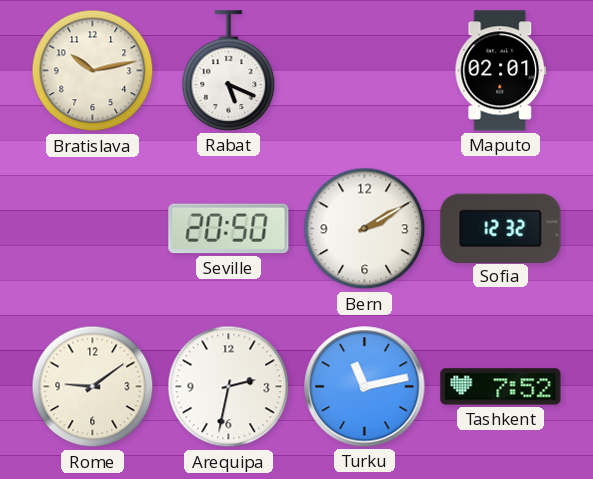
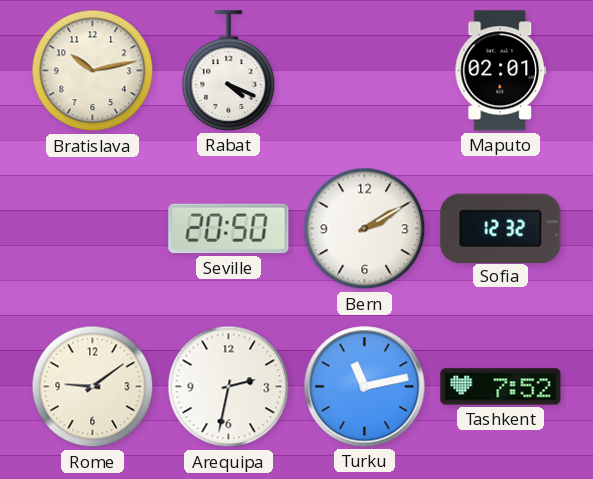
Rabat: 5:19 -> 4:19 (229, 71)
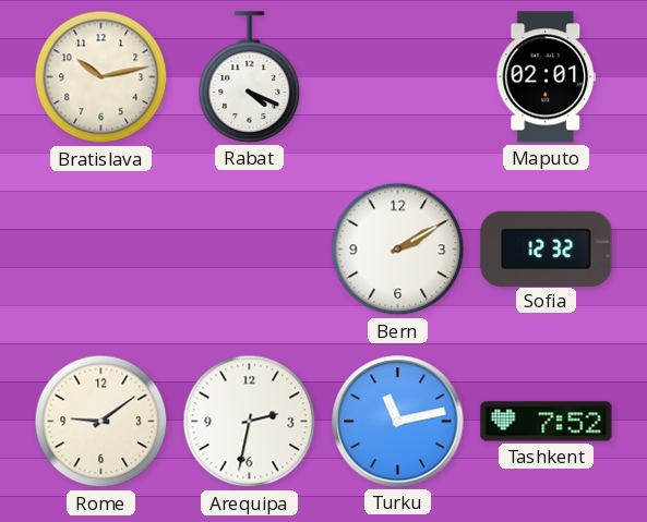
Seville: 20:50 -> none (229, 229)
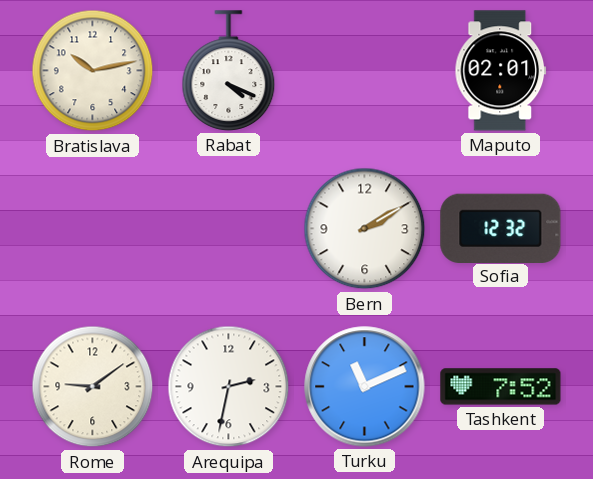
Turku: 11:13 -> 11:11 (365, 387)
